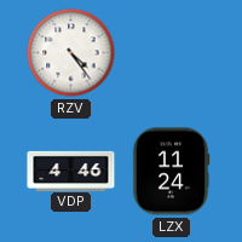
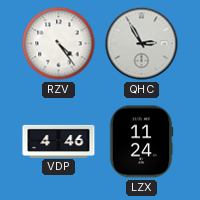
QHC: none -> 2:55 (142, 44)
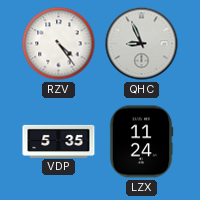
QHC: 2:55 -> 8:56 (142, 44)
VDP: 4:46 -> 5:35 (59, 141)
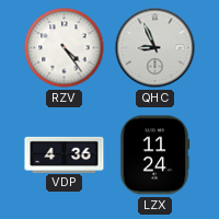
VDP: 5:35 -> 4:36 (65, 154)
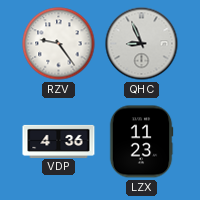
RZV: 4:24 -> 9:24 (59, 44)
LZX: 11:24 -> 11:23 (141, 142)
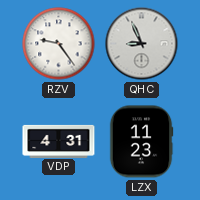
VDP: 4:36 -> 4:31 (59, 141)
